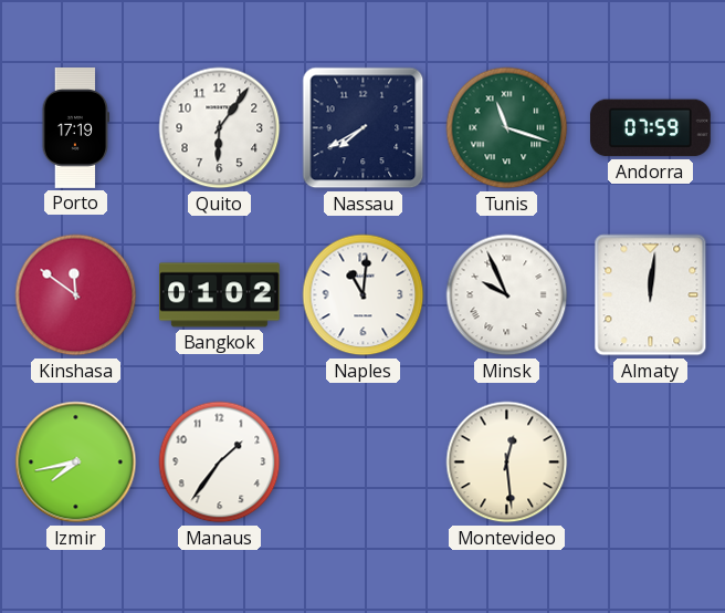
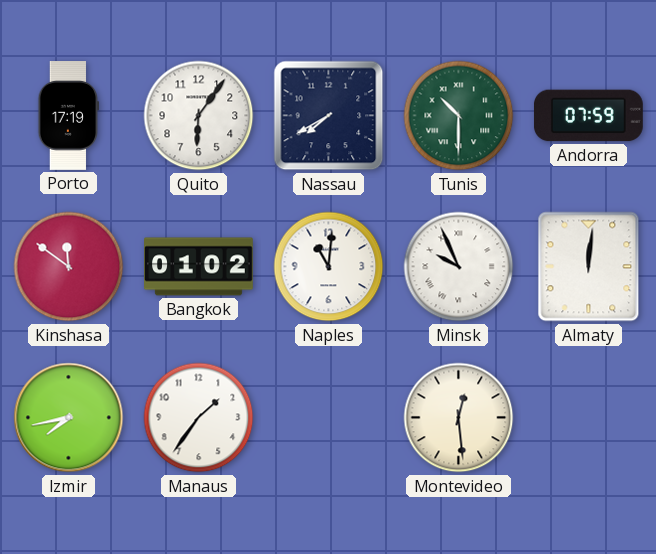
Tunis: 11:18 -> 10:30 (459, 116)
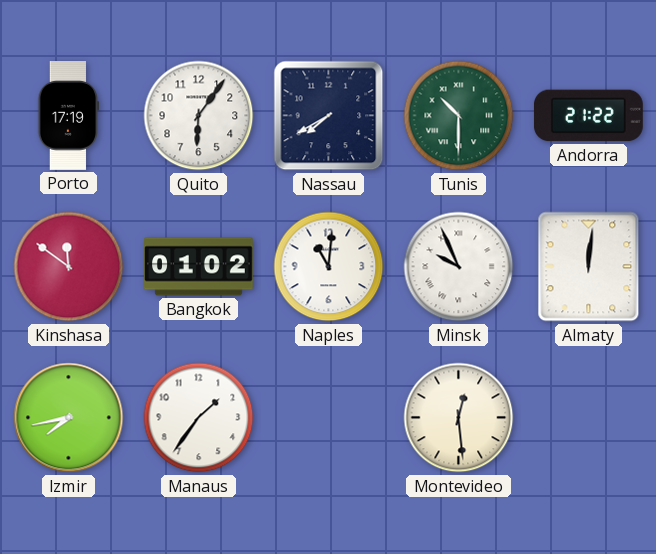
Andorra: 07:59 -> 21:22 (588, 116)
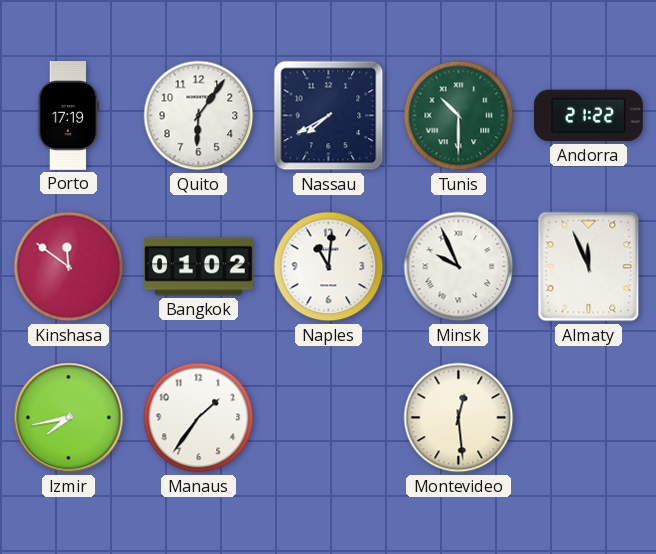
Almaty: 12:01 -> 11:56 (589, 267)
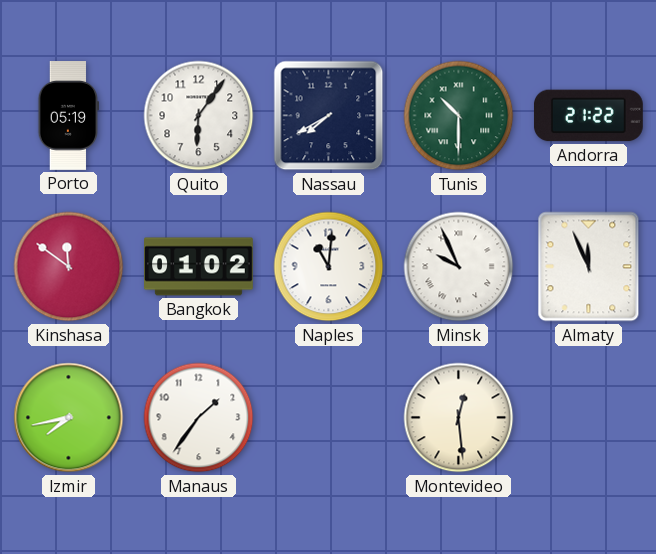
Porto: 17:19 -> 05:19 (69, 116)
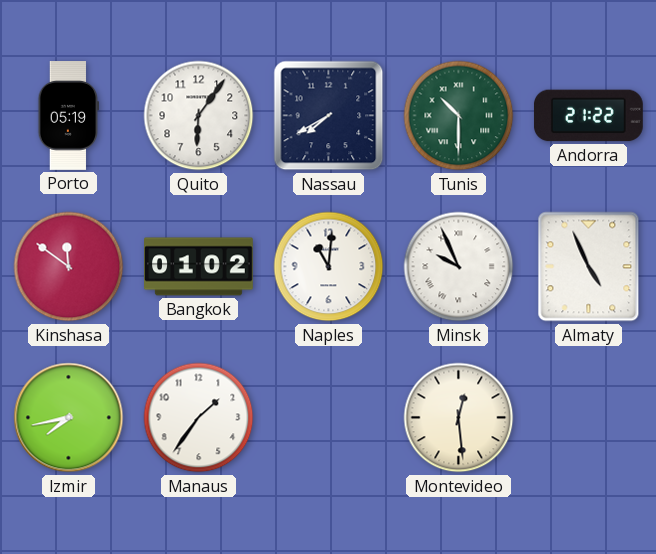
Almaty: 11:56 -> 4:56 (589, 267)
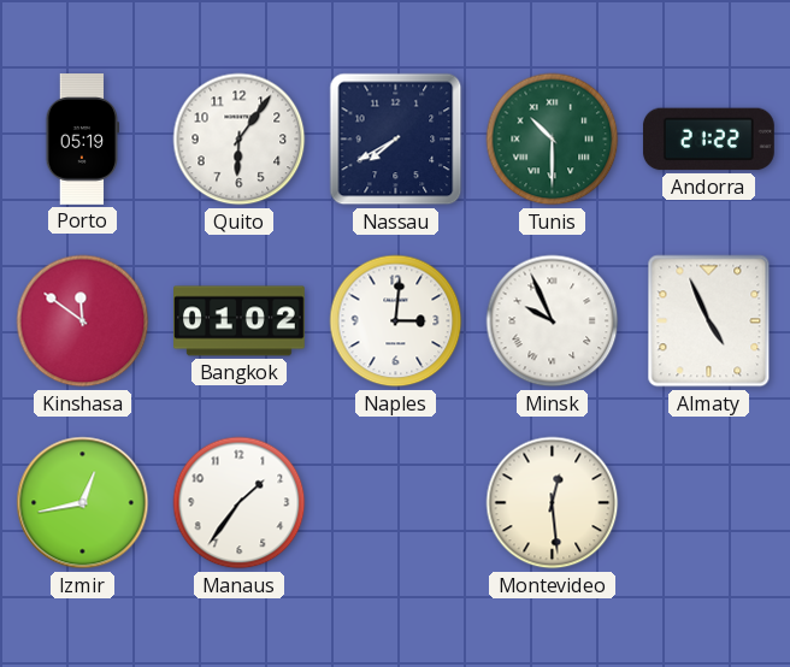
Naples: 11:01 -> 3:01 (396, 321)
Izmir: 7:43 -> 12:43 (83, 503)
